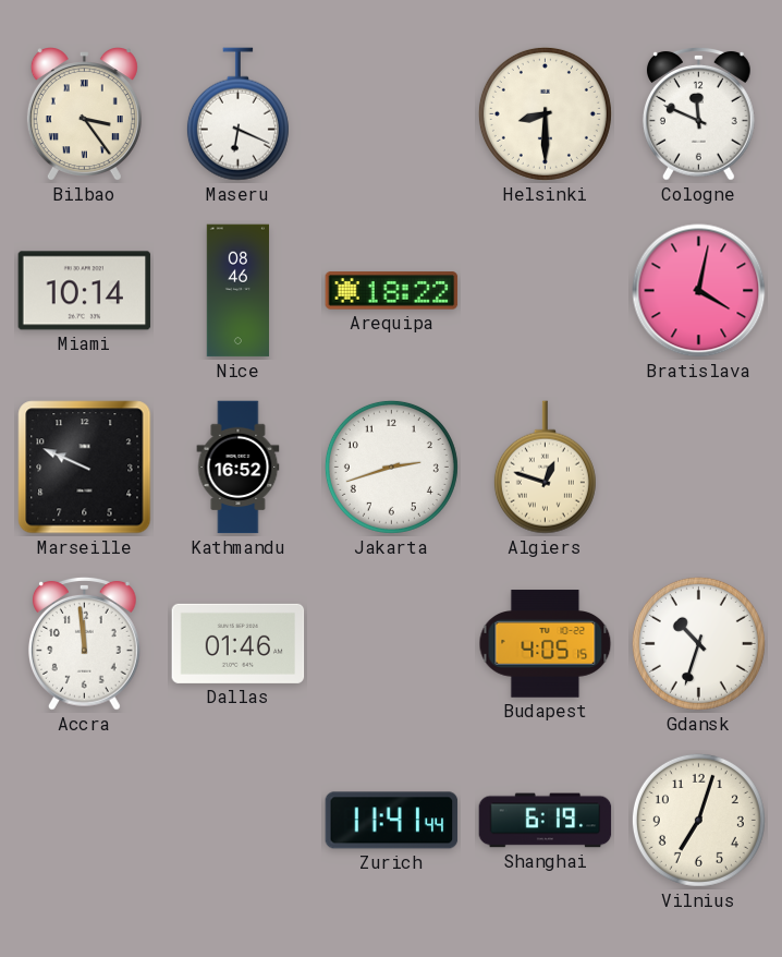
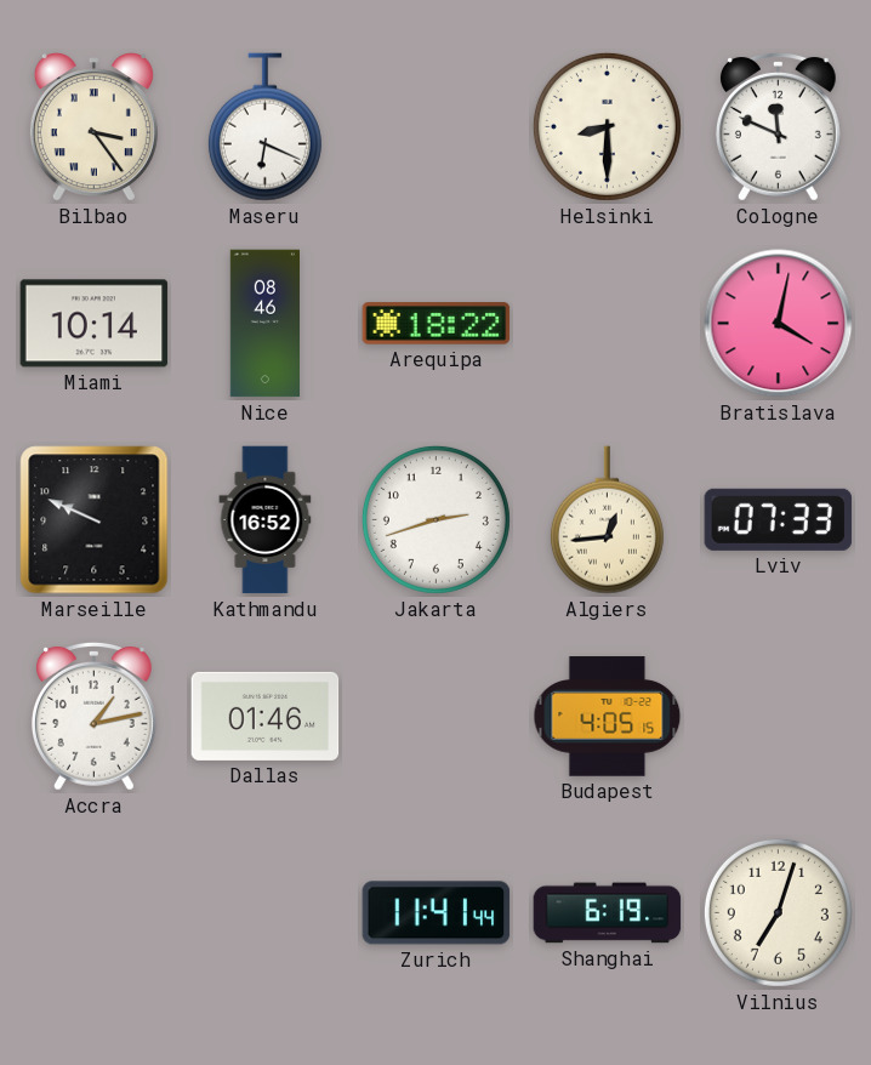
Algiers: 12:48 -> 12:44 (607, 520)
Lviv: none -> 07:33 (779, 519)
Accra: 11:59 -> 1:13 (93, 716)
Gdansk: 10:33 -> none (698, 643)
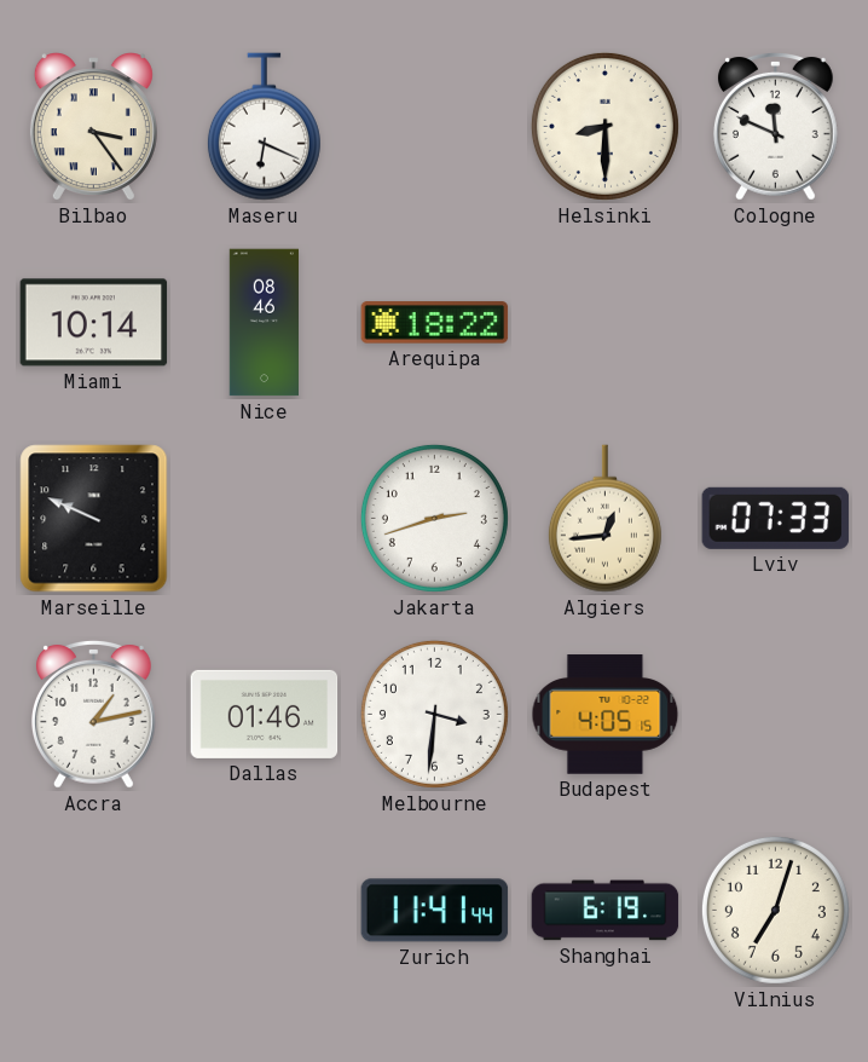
Bratislava: 4:02 -> none (779, 324)
Kathmandu: 16:52 -> none (266, 520)
Melbourne: none -> 3:31 (434, 714)
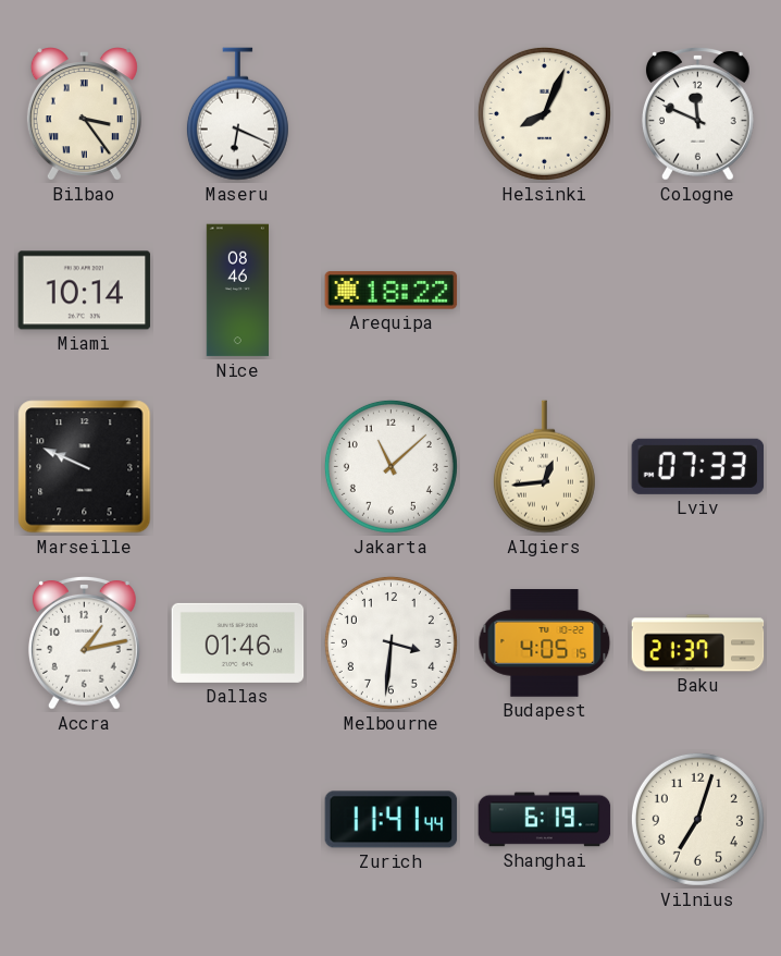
Helsinki: 8:30 -> 8:04 (544, 113)
Jakarta: 2:42 -> 11:08 (390, 466)
Baku: none -> 21:37 (698, 644)
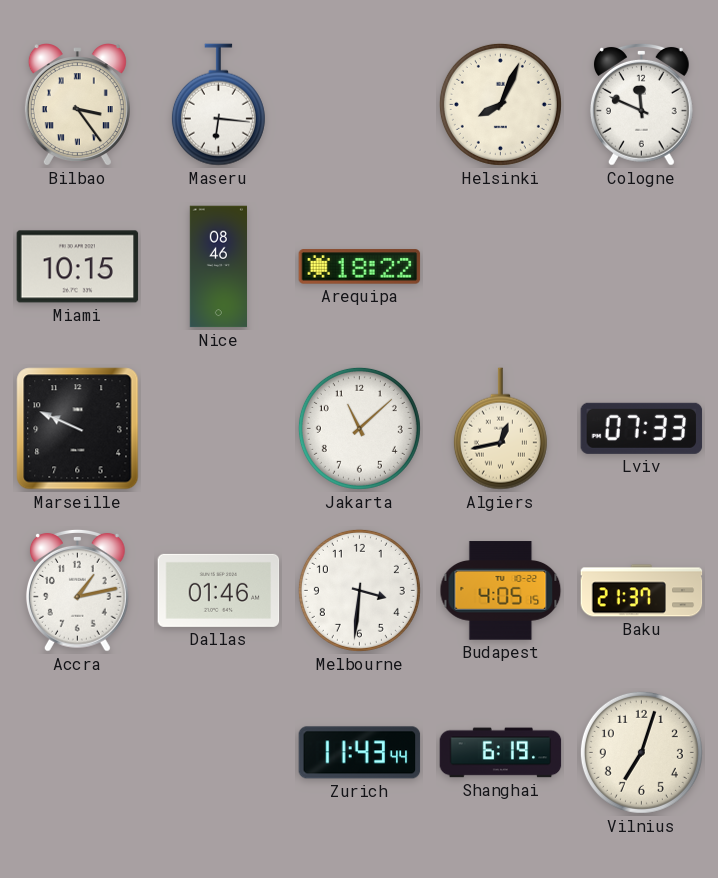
Maseru: 6:19 -> 6:16 (218, 105)
Miami: 10:14 -> 10:15 (78, 267)
Algiers: 12:44 -> 12:43 (500, 429)
Zurich: 11:41 -> 11:43 (360, 753)
